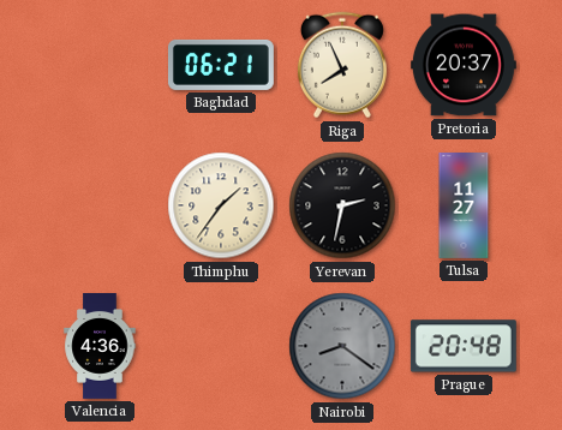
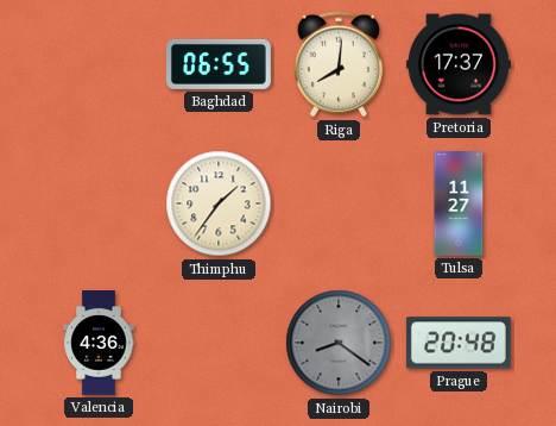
Baghdad: 06:21 -> 06:55 (219, 64)
Riga: 7:56 -> 8:01 (339, 64)
Pretoria: 20:37 -> 17:37 (459, 64)
Yerevan: 2:32 -> none (342, 205)
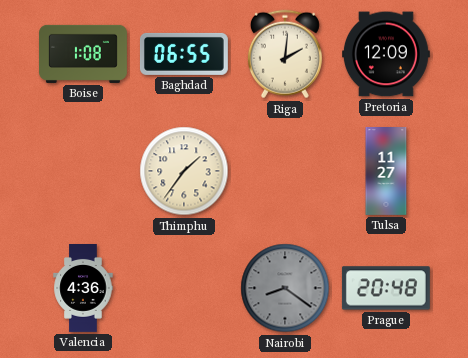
Boise: none -> 1:08 (84, 54)
Riga: 8:01 -> 2:01 (285, 54)
Pretoria: 17:37 -> 12:09 (386, 54)
